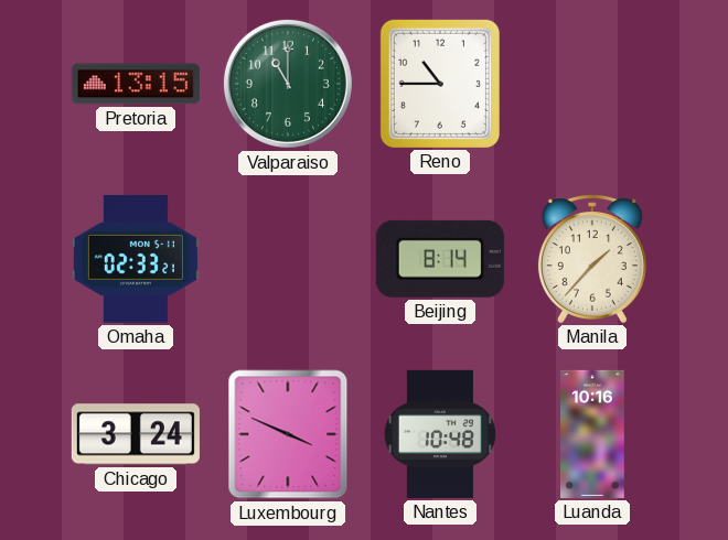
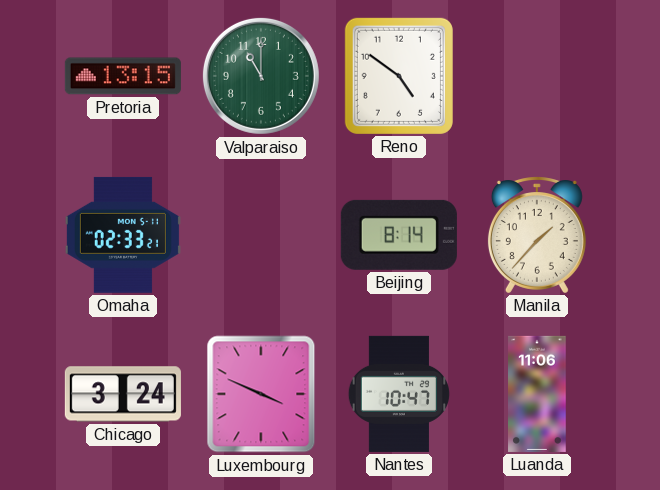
Reno: 10:45 -> 4:51 (399, 76)
Nantes: 10:48 -> 10:47 (399, 394)
Luanda: 10:16 -> 11:06 (537, 394)
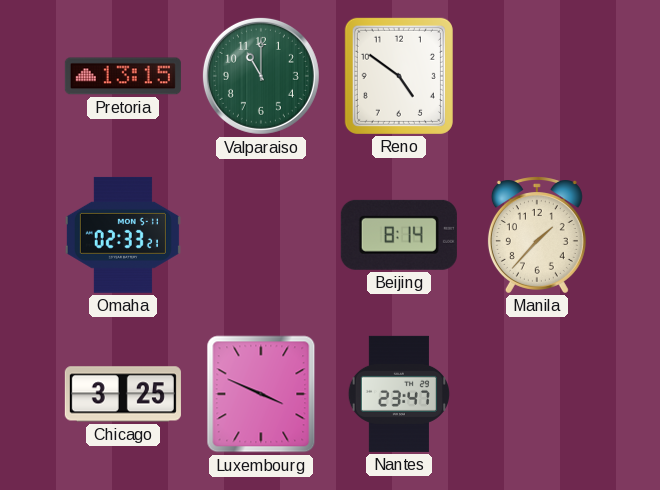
Chicago: 3:24 -> 3:25 (123, 394)
Nantes: 10:47 -> 23:47 (399, 394)
Luanda: 11:06 -> none (537, 394)
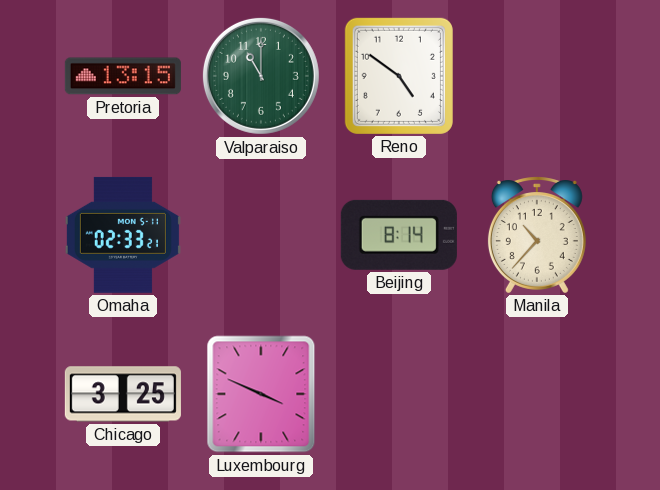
Manila: 1:37 -> 10:37 (537, 235)
Nantes: 23:47 -> none (399, 394)
